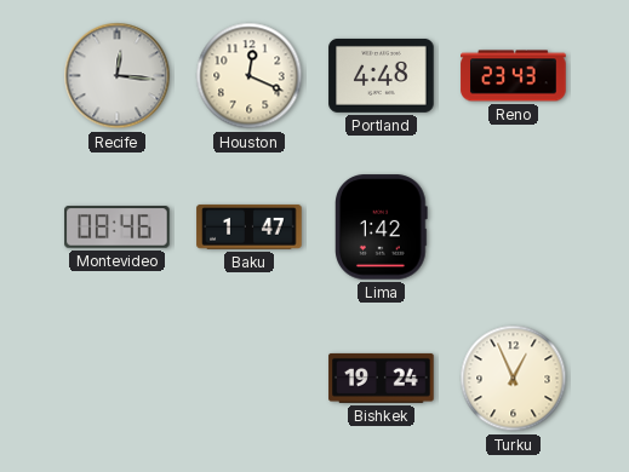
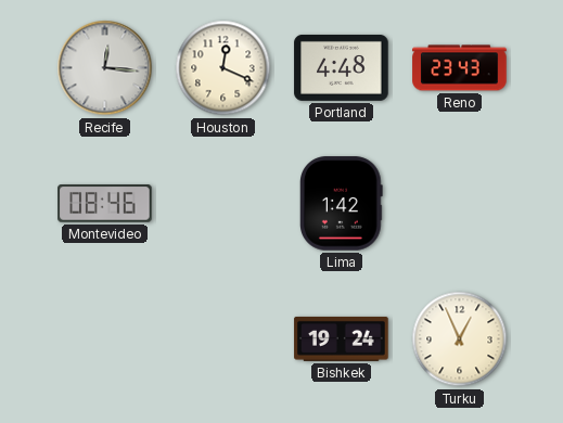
Baku: 1:47 -> none (250, 226)
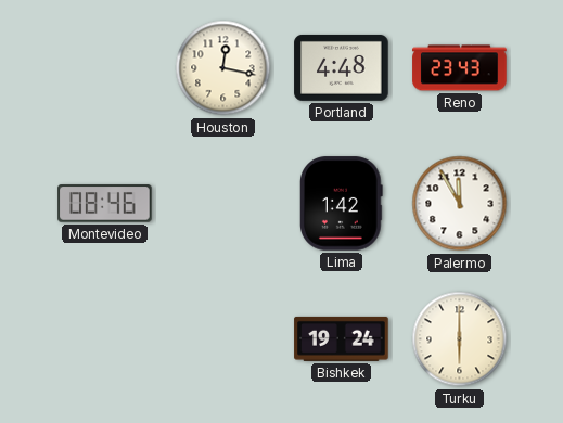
Recife: 12:16 -> none (105, 68)
Houston: 12:19 -> 12:17 (223, 68)
Palermo: none -> 11:55 (460, 204)
Turku: 12:56 -> 6:00 (460, 339)
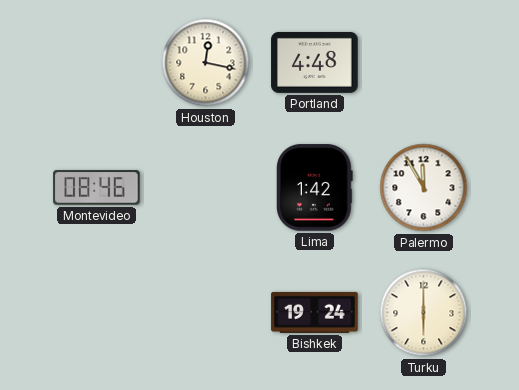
Reno: 23:43 -> none (460, 68)
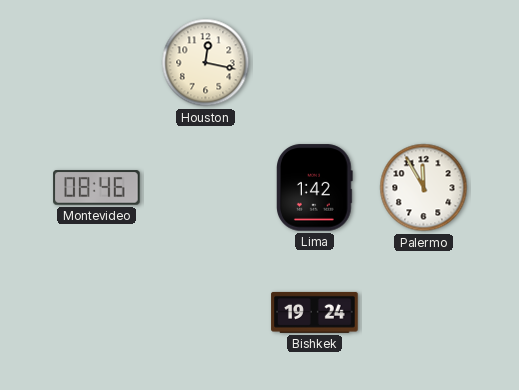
Portland: 4:48 -> none (315, 62)
Turku: 6:00 -> none (424, 313)
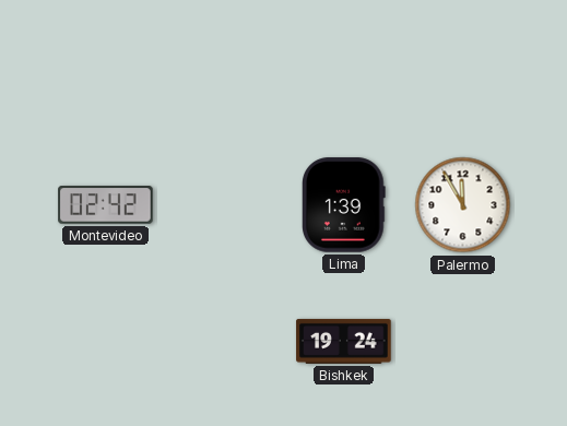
Houston: 12:17 -> none (206, 63)
Montevideo: 08:46 -> 02:42 (106, 205)
Lima: 1:42 -> 1:39 (344, 205)
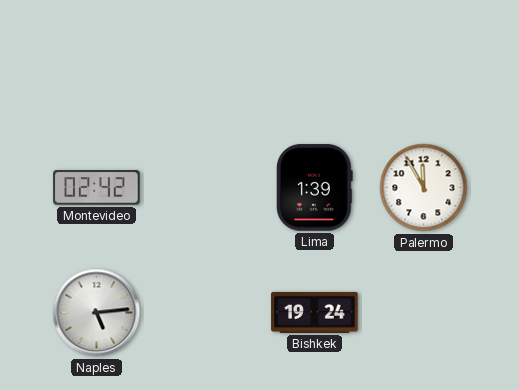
Naples: none -> 5:14 (97, 313)
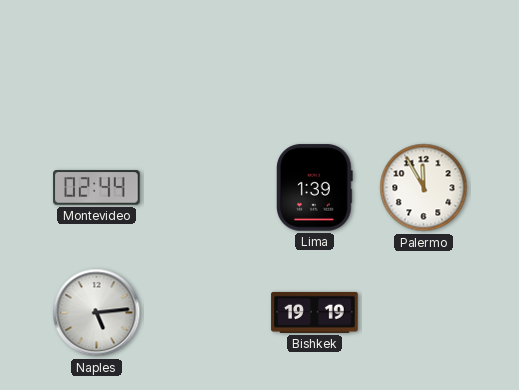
Montevideo: 02:42 -> 02:44 (97, 188)
Bishkek: 19:24 -> 19:19 (315, 312)
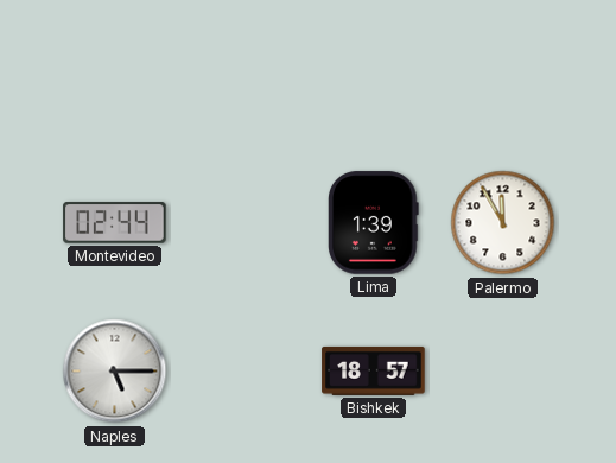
Naples: 5:14 -> 5:15 (115, 372)
Bishkek: 19:19 -> 18:57 (374, 370)
